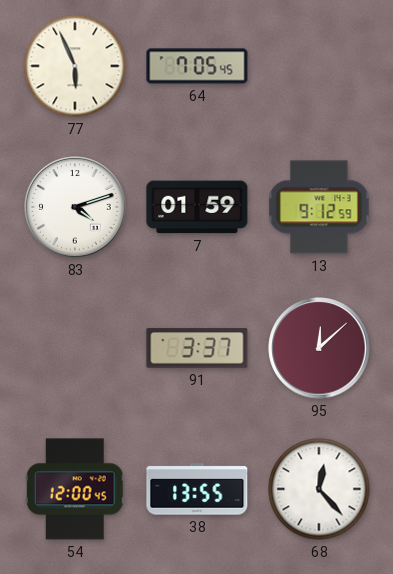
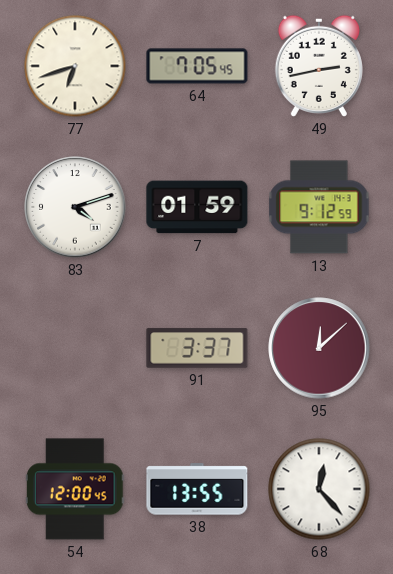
77: 5:56 -> 6:42 (75, 66)
49: none -> 2:43 (319, 66)
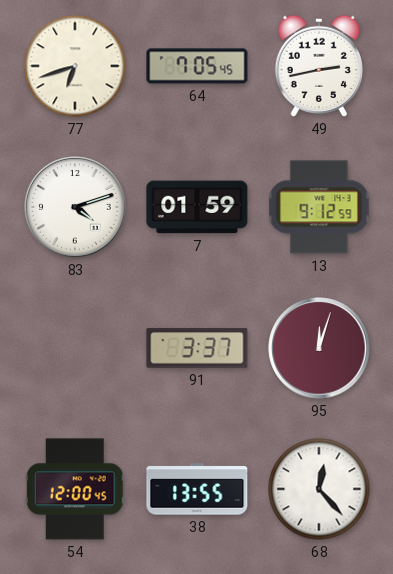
95: 12:08 -> 12:03 (319, 348)
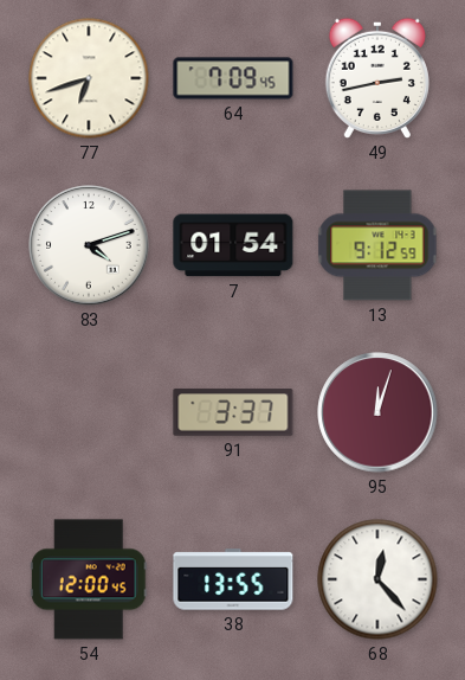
64: 7:05 -> 7:09 (233, 78)
7: 01:59 -> 01:54 (233, 245)
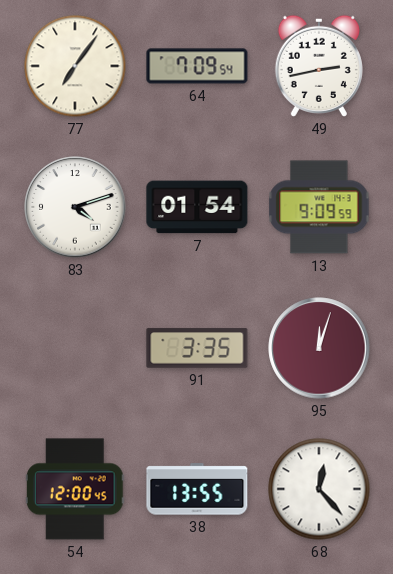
77: 6:42 -> 7:06 (75, 66)
64: 7:09:45 -> 7:09:54 (197, 66)
13: 9:12 -> 9:09 (319, 207)
91: 3:37 -> 3:35 (197, 348)
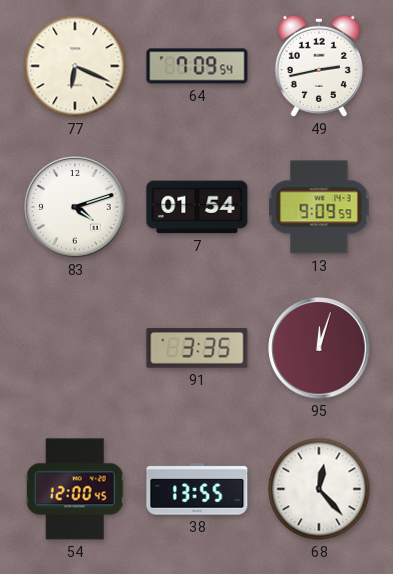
77: 7:06 -> 6:19 (75, 66)
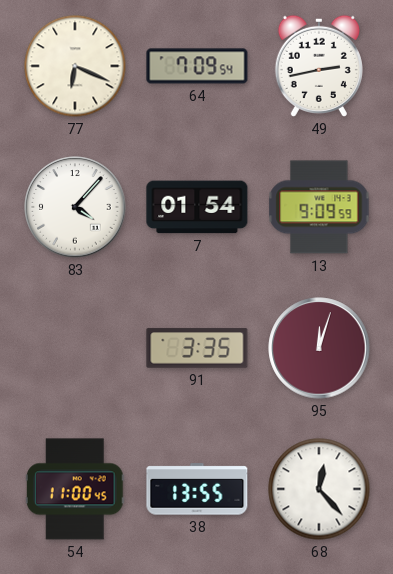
83: 4:12 -> 4:07 (75, 207)
54: 12:00 -> 11:00 (75, 489)
